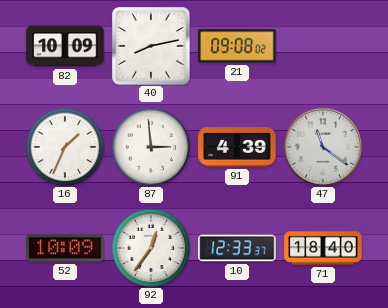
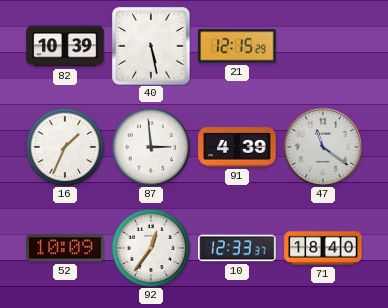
82: 10:09 -> 10:39 (65, 46)
40: 8:13 -> 5:28 (151, 46)
21: 09:08 -> 12:15 (237, 46)
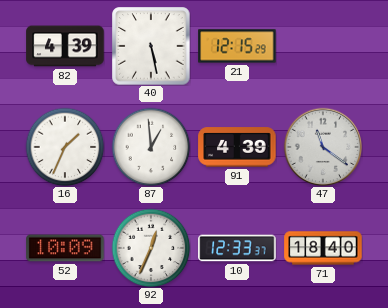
82: 10:39 -> 4:39 (65, 46)
87: 2:59 -> 12:59 (151, 147)
92: 12:36 -> 12:34 (151, 248)
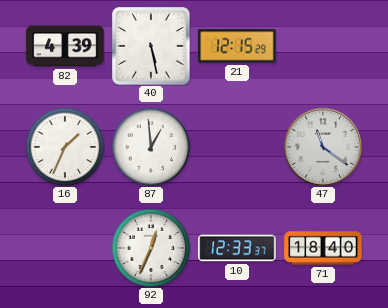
91: 4:39 -> none (237, 147)
52: 10:09 -> none (65, 248)
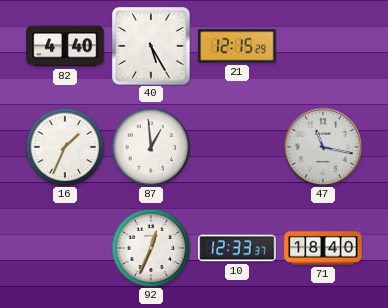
82: 4:39 -> 4:40 (65, 46)
40: 5:28 -> 5:25 (151, 46)
47: 11:21 -> 11:17 (323, 147)
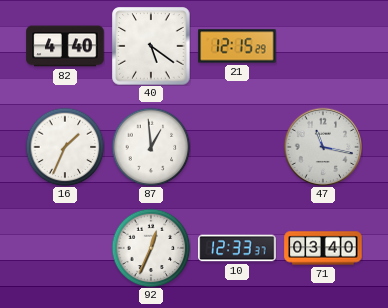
40: 5:25 -> 5:21 (151, 46)
71: 18:40 -> 03:40 (323, 248)
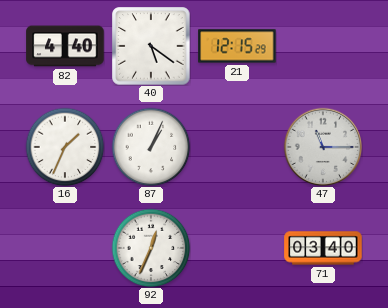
87: 12:59 -> 1:04 (151, 147)
47: 11:17 -> 11:15 (323, 147)
10: 12:33 -> none (237, 248)
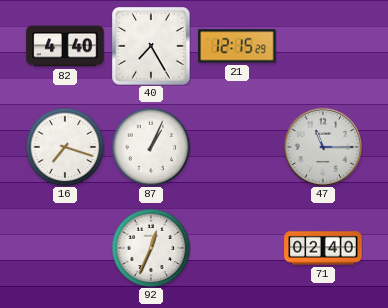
40: 5:21 -> 7:25 (151, 46)
16: 1:34 -> 7:18 (65, 147)
71: 03:40 -> 02:40 (323, 248)
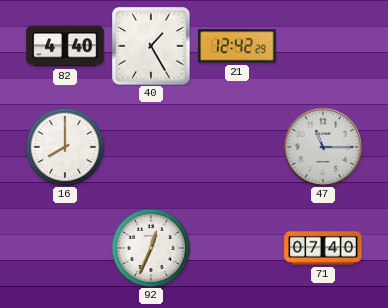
40: 7:25 -> 1:25 (151, 46)
21: 12:15 -> 12:42 (237, 46)
16: 7:18 -> 8:00 (65, 147)
87: 1:04 -> none (151, 147)
71: 02:40 -> 07:40 (323, 248)
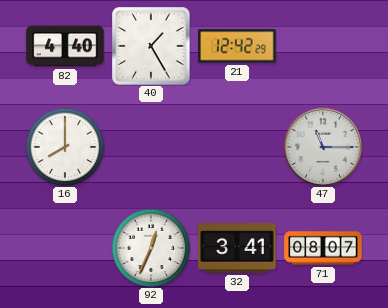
32: none -> 3:41 (237, 248)
71: 07:40 -> 08:07 (323, 248)
